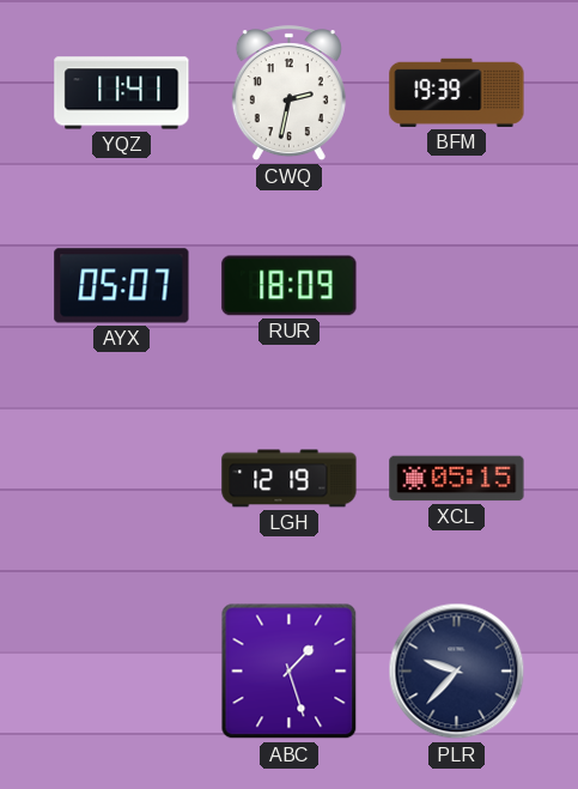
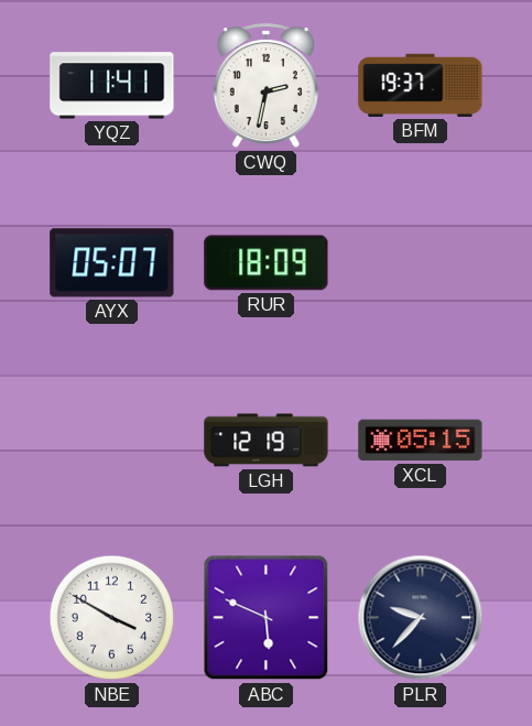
BFM: 19:39 -> 19:37 (421, 85)
NBE: none -> 3:50 (112, 618)
ABC: 1:27 -> 5:49 (267, 618)
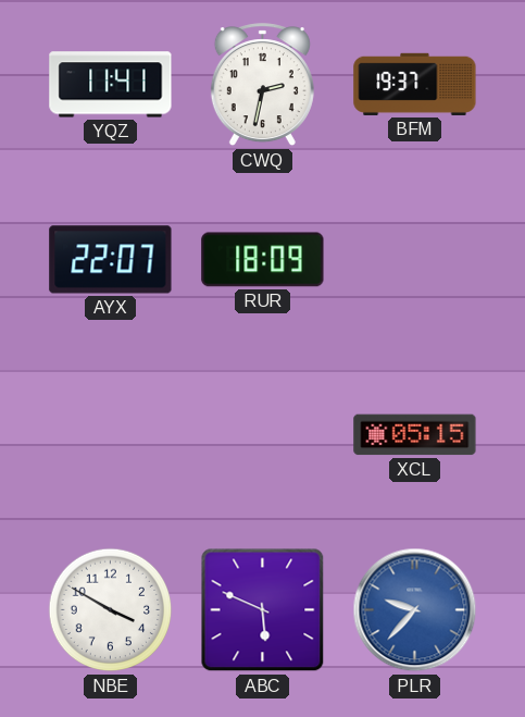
AYX: 05:07 -> 22:07 (111, 260)
LGH: 12:19 -> none (267, 441)
PLR dial: navy -> blue (415, 610)
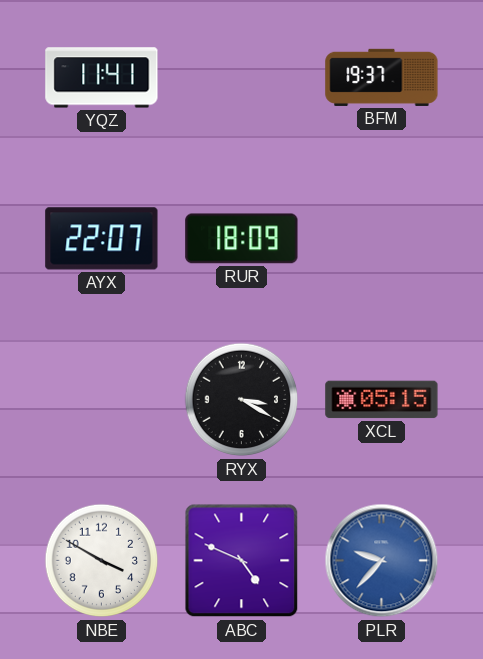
CWQ: 2:32 -> none (262, 85)
RYX: none -> 3:20 (242, 400)
ABC: 5:49 -> 4:49 (242, 561)
